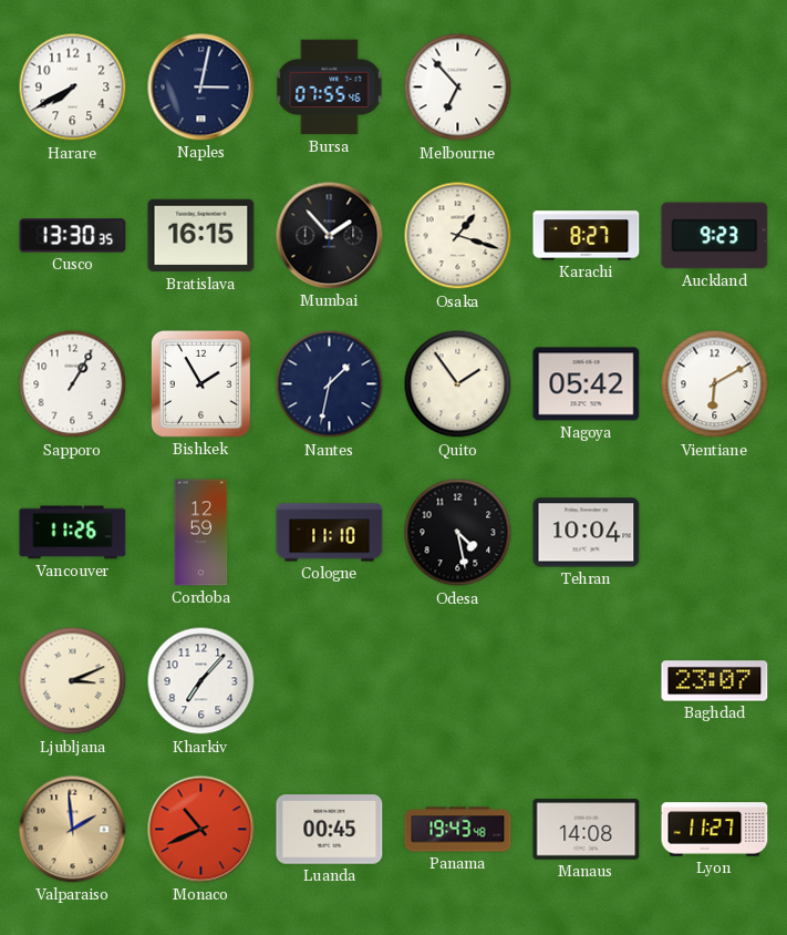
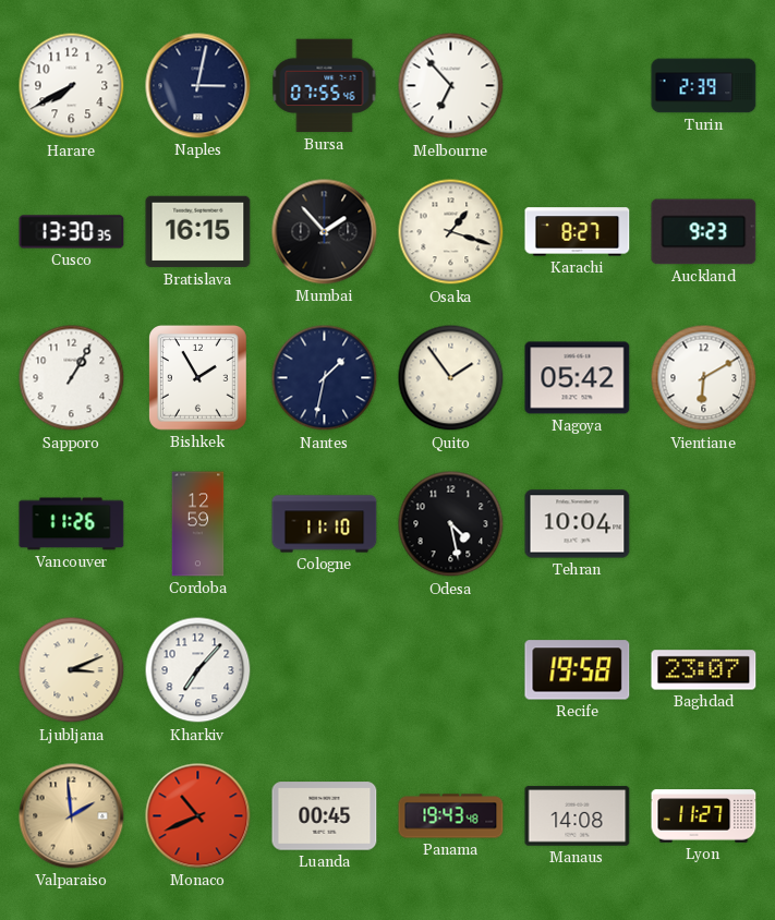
Turin: none -> 2:39 (704, 86)
Recife: none -> 19:58 (578, 670)
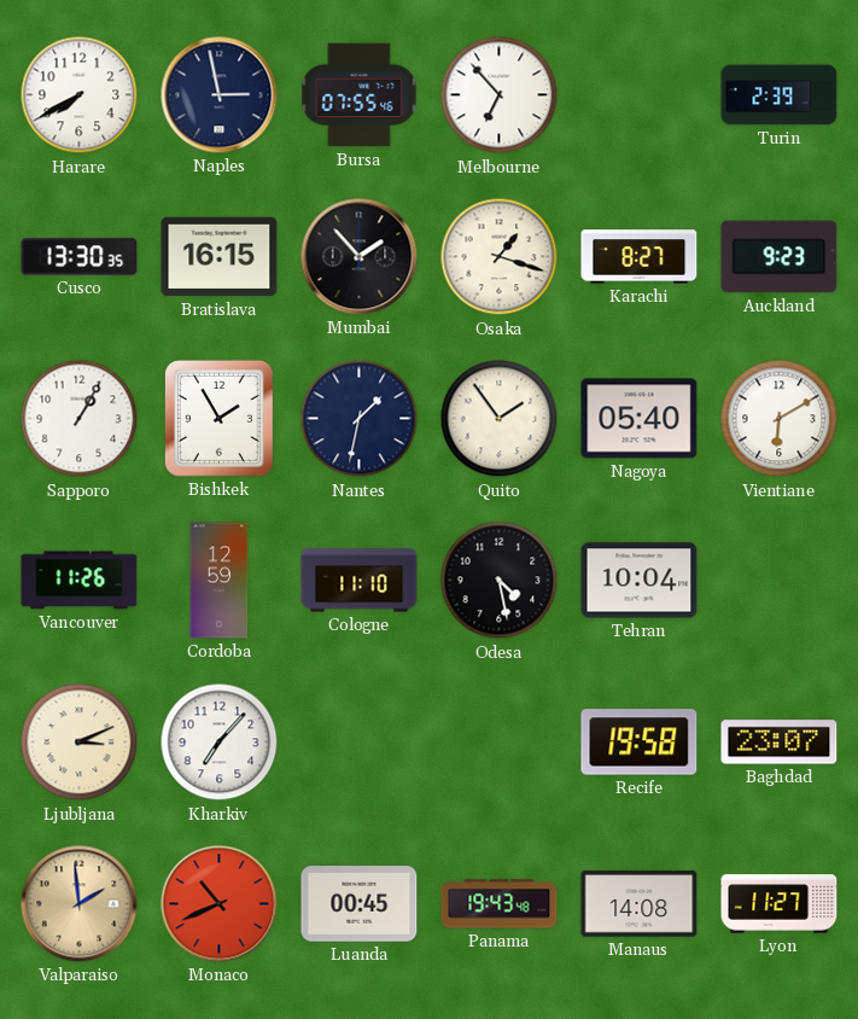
Naples: 3:02 -> 2:58 (220, 95)
Nagoya: 05:42 -> 05:40 (640, 419)
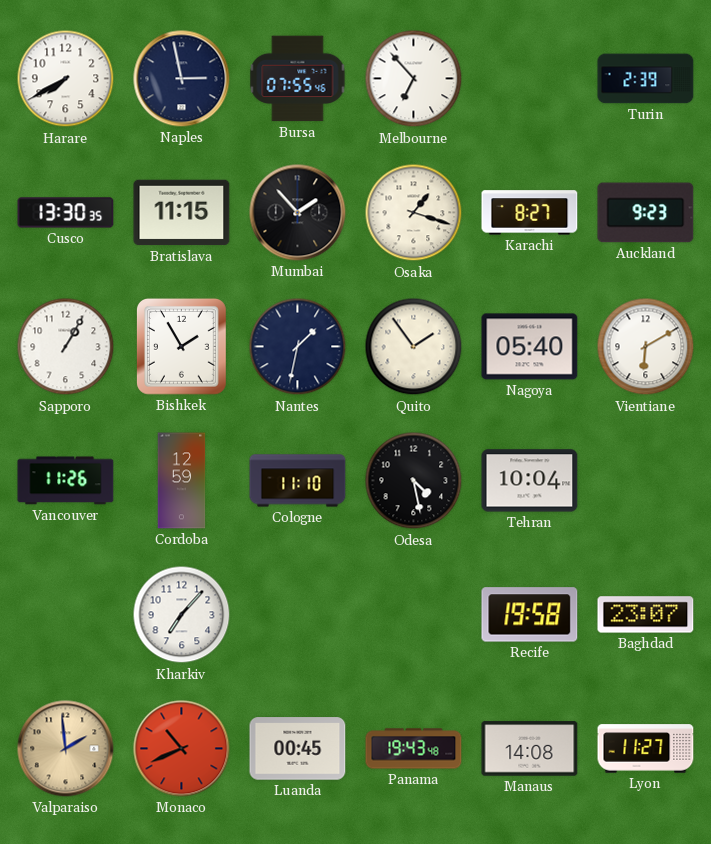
Bratislava: 16:15 -> 11:15 (182, 213)
Ljubljana: 3:11 -> none (80, 743)
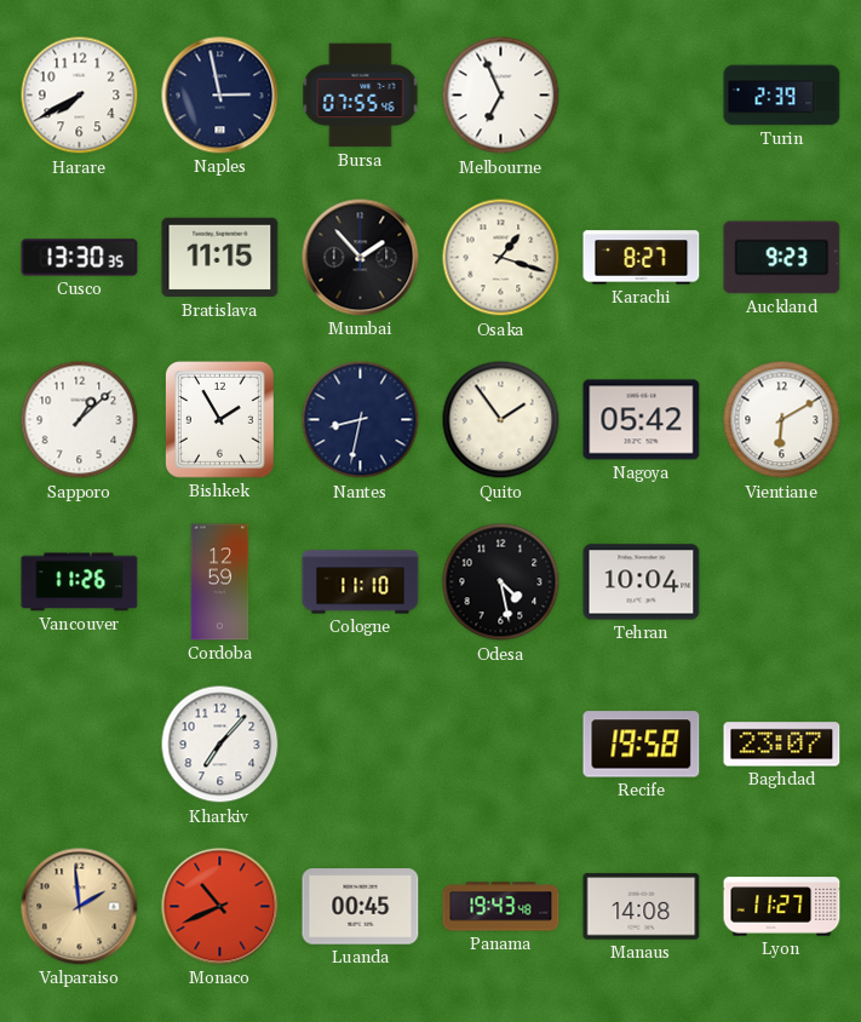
Melbourne: 6:53 -> 6:56 (501, 96)
Sapporo: 1:05 -> 1:08 (80, 420)
Nantes: 1:32 -> 8:32 (361, 420)
Nagoya: 05:40 -> 05:42 (642, 420)
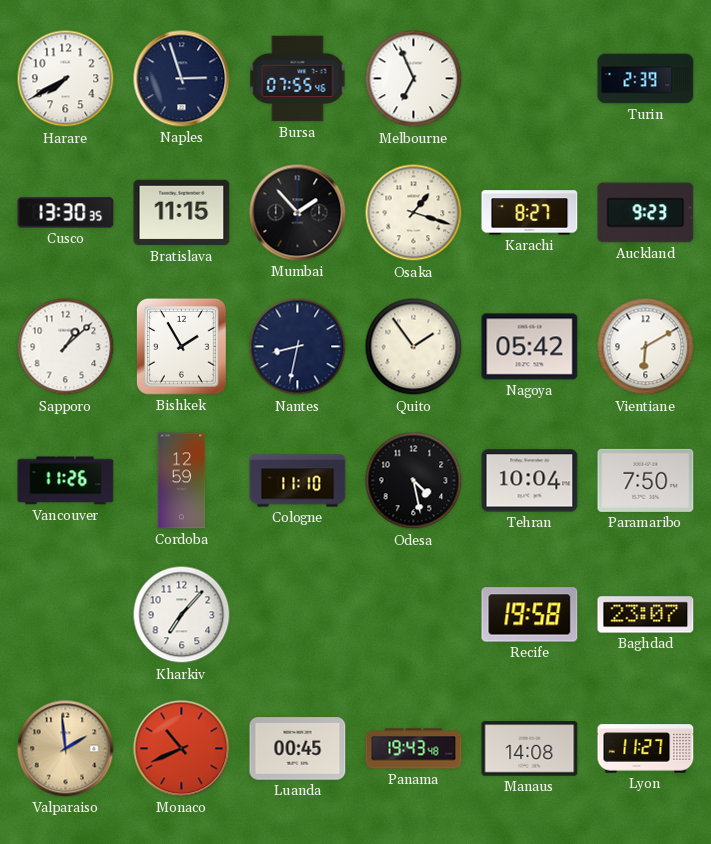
Naples: 2:58 -> 2:57 (182, 79)
Paramaribo: none -> 7:50 (646, 480)
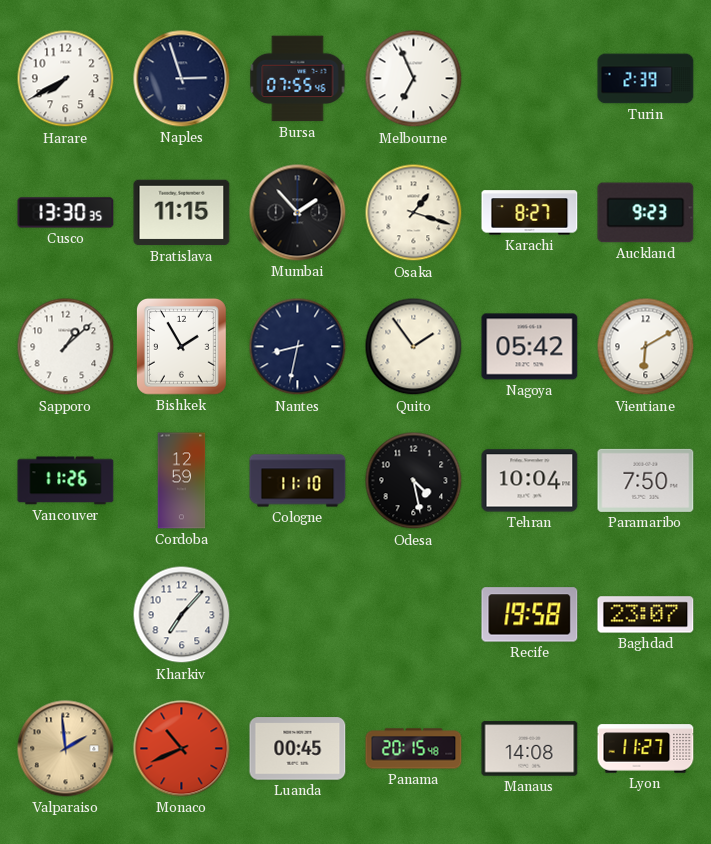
Panama: 19:43 -> 20:15 (414, 749)
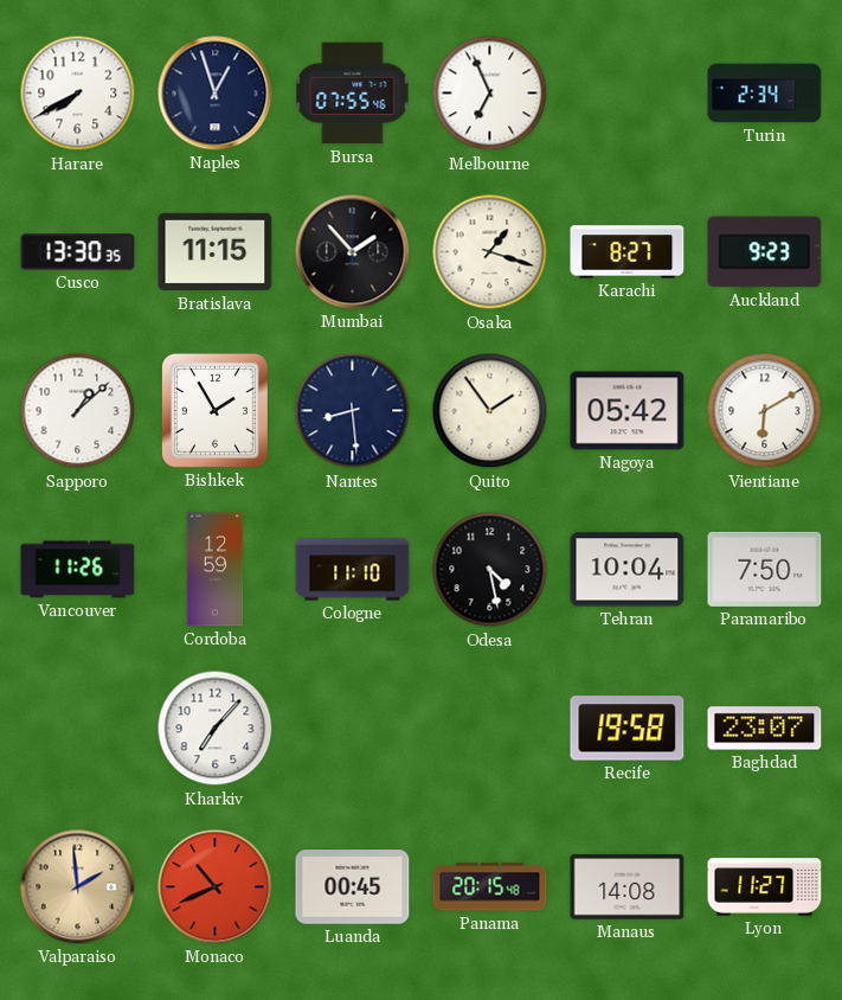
Naples: 2:57 -> 12:57 (216, 94)
Turin: 2:39 -> 2:34 (765, 94)
Nantes: 8:32 -> 8:29 (353, 411)
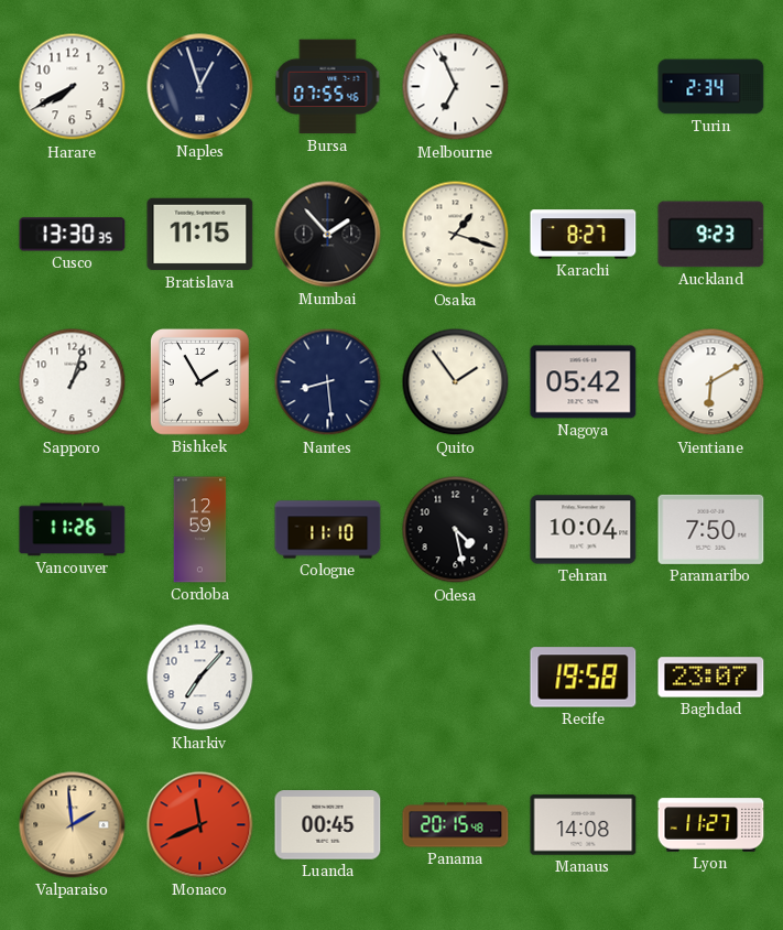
Sapporo: 1:08 -> 1:03 (73, 382)
Monaco: 10:41 -> 11:41 (200, 825)
